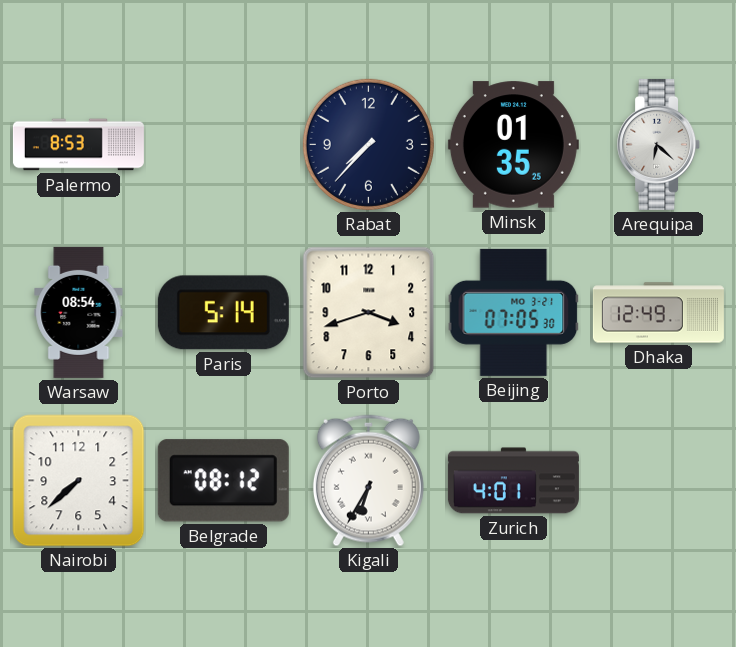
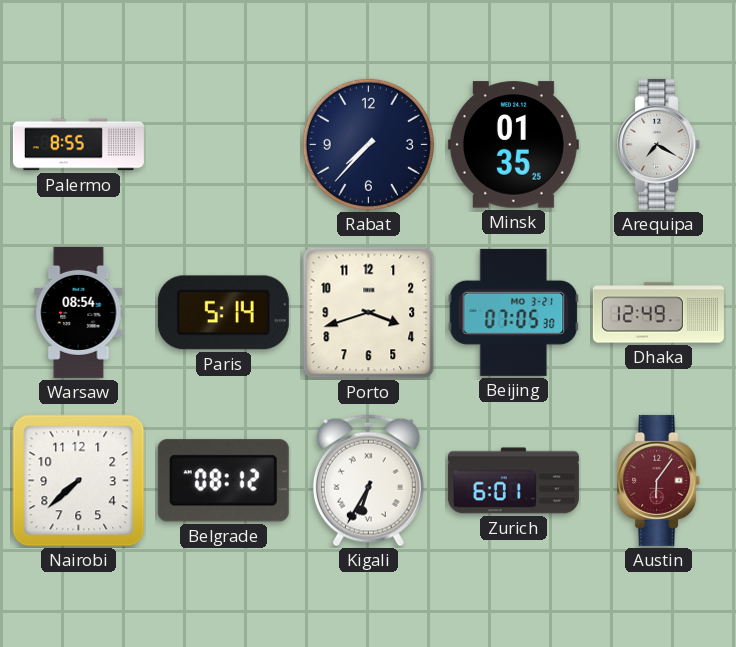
Palermo: 8:53 -> 8:55 (78, 145)
Arequipa: 6:22 -> 7:20 (659, 144)
Zurich: 4:01 -> 6:01 (513, 481)
Austin: none -> 6:06 (659, 480)
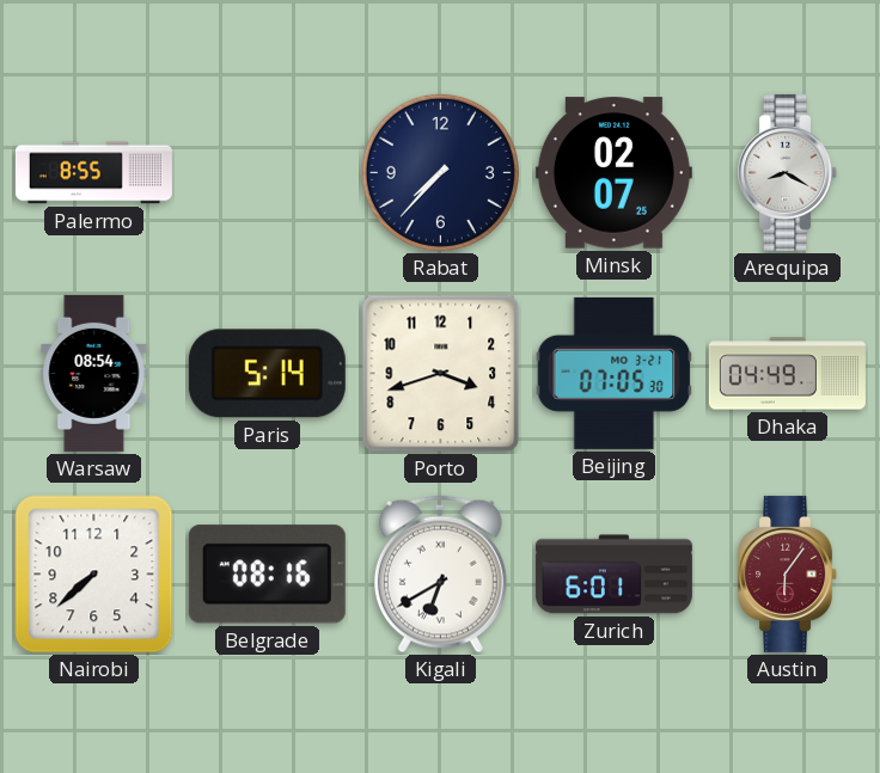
Minsk: 01:35 -> 02:07 (613, 173)
Arequipa: 7:20 -> 8:20 (788, 172)
Dhaka: 12:49 -> 04:49 (787, 374)
Belgrade: 08:12 -> 08:16 (267, 575)
Kigali: 6:35 -> 6:40 (440, 575)
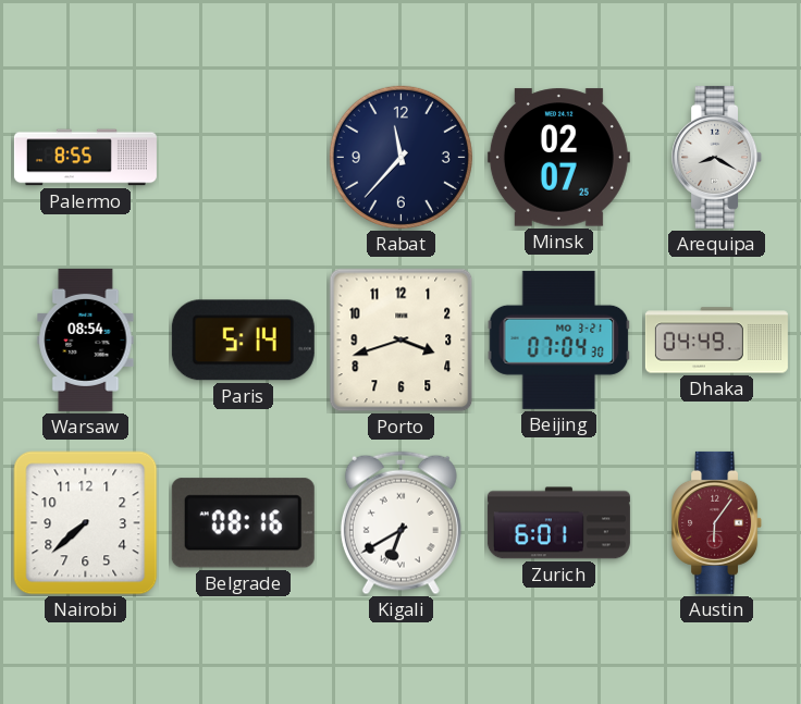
Rabat: 7:37 -> 11:37 (401, 157)
Beijing: 07:05 -> 07:04 (559, 339)
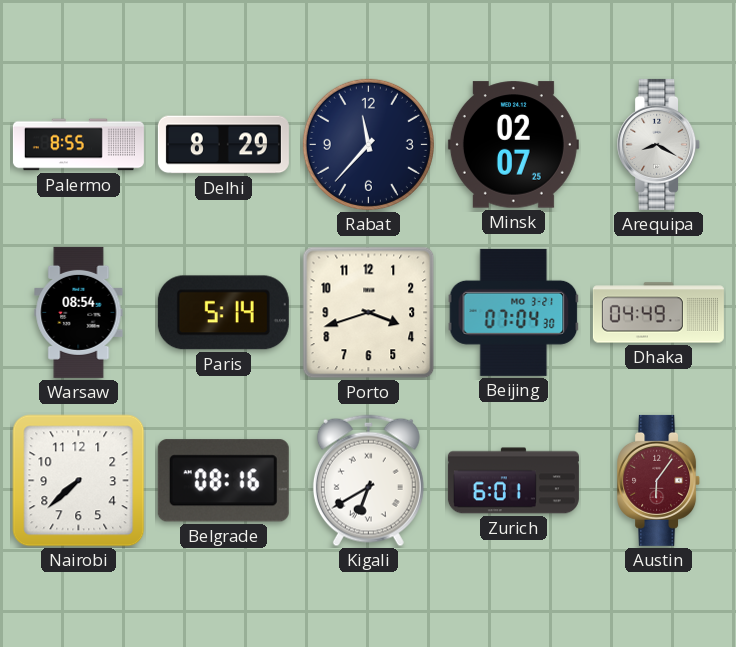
Delhi: none -> 8:29 (223, 145)
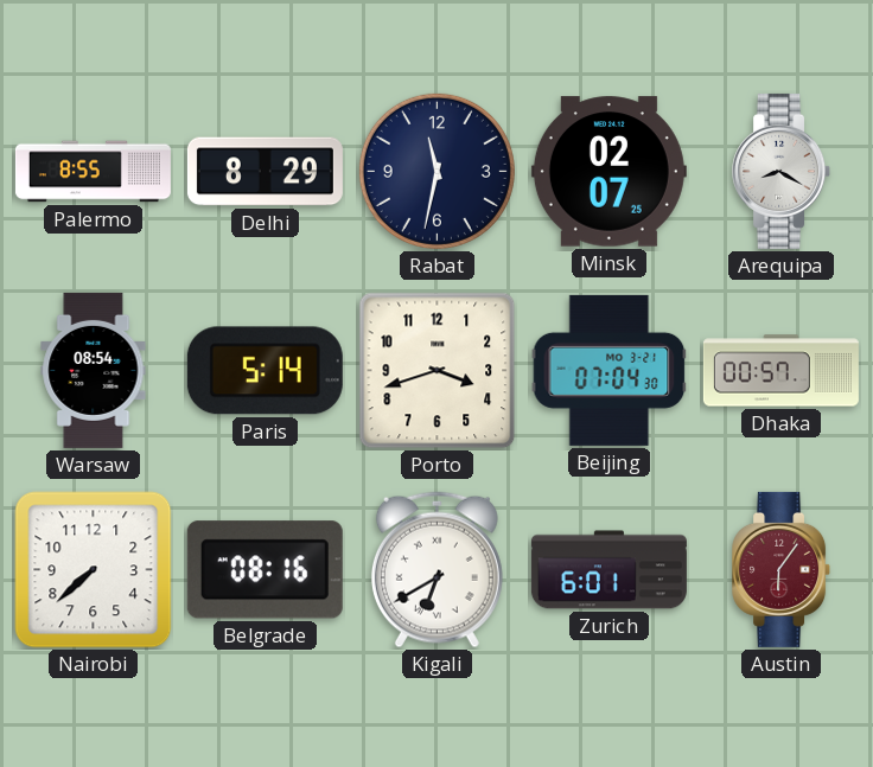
Rabat: 11:37 -> 11:32 (436, 171)
Dhaka: 04:49 -> 00:57 (780, 371)
